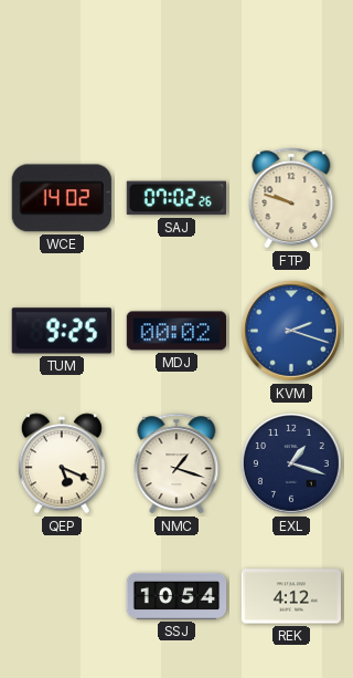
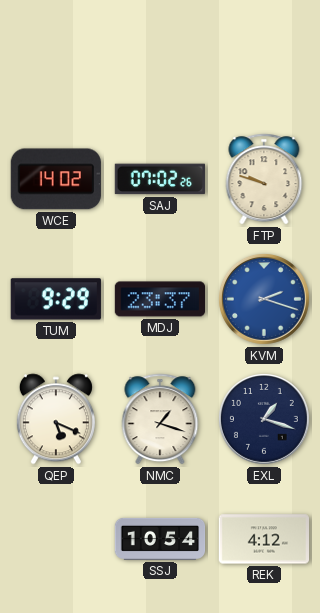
TUM: 9:25 -> 9:29 (56, 299)
MDJ: 00:02 -> 23:37 (159, 299)
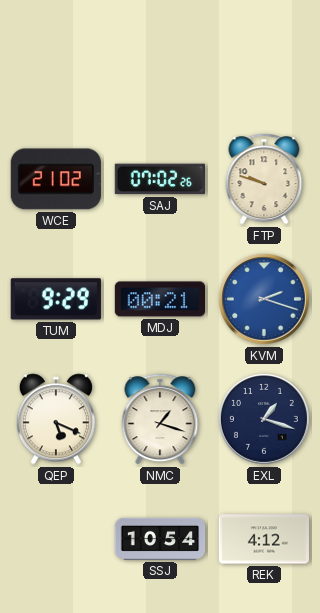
WCE: 14:02 -> 21:02 (56, 179)
MDJ: 23:37 -> 00:21 (159, 299)
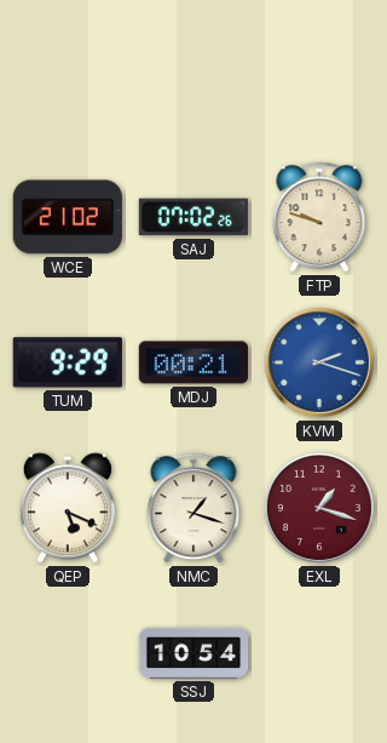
EXL dial: navy -> burgundy (319, 508)
REK: 4:12 -> none (263, 539)
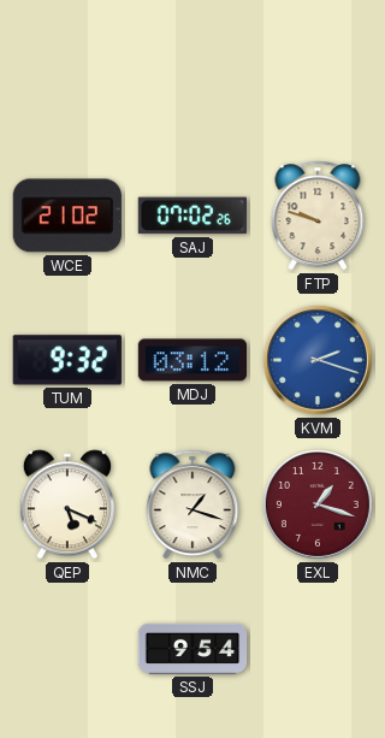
TUM: 9:29 -> 9:32 (67, 360)
MDJ: 00:21 -> 03:12 (191, 360)
SSJ: 10:54 -> 9:54 (192, 649)
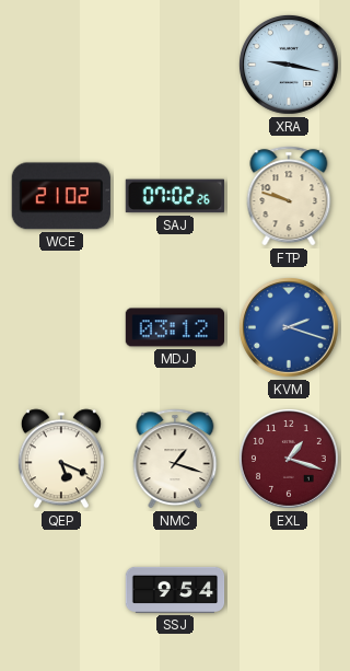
XRA: none -> 9:17 (289, 65)
TUM: 9:32 -> none (67, 360)
